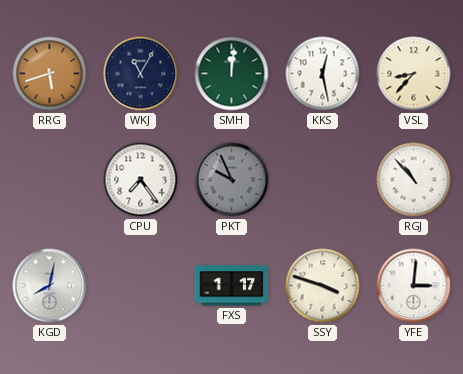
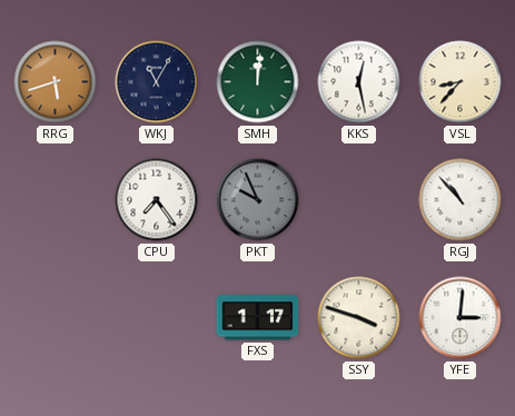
KGD: 8:02 -> none (50, 286)
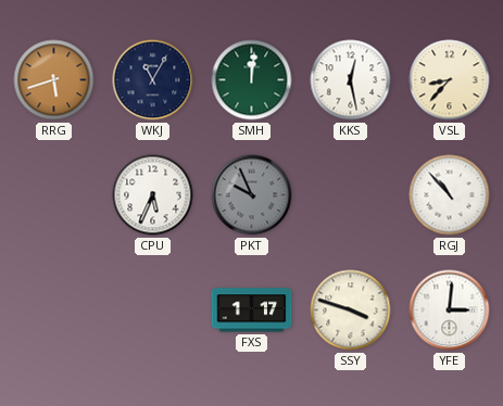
CPU: 7:24 -> 5:34 (153, 195)
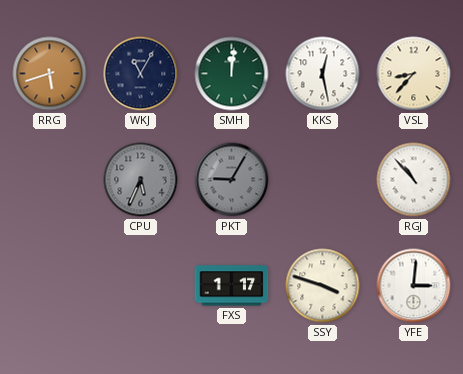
CPU dial: white -> grey (141, 180)
PKT: 9:56 -> 9:05 (232, 180)
